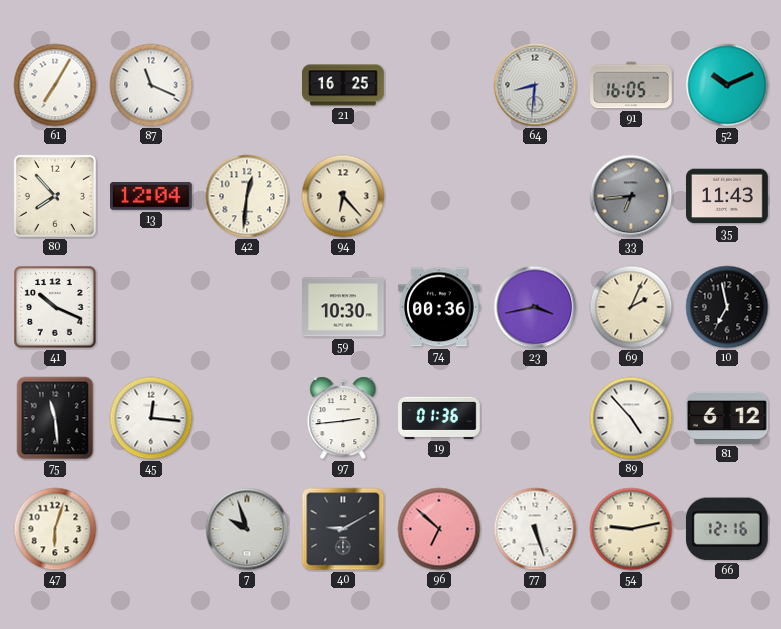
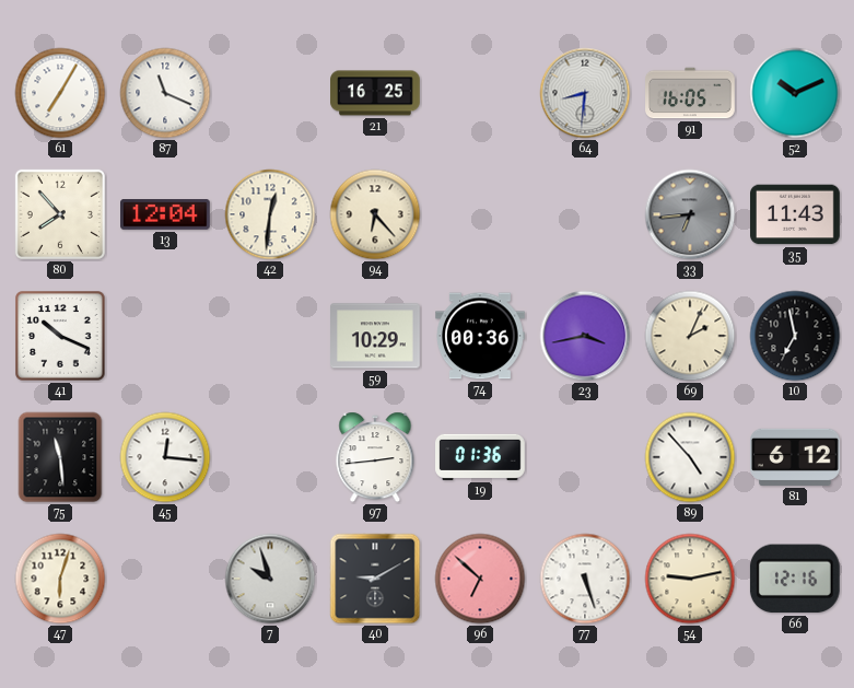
59: 10:30 -> 10:29 (376, 336)
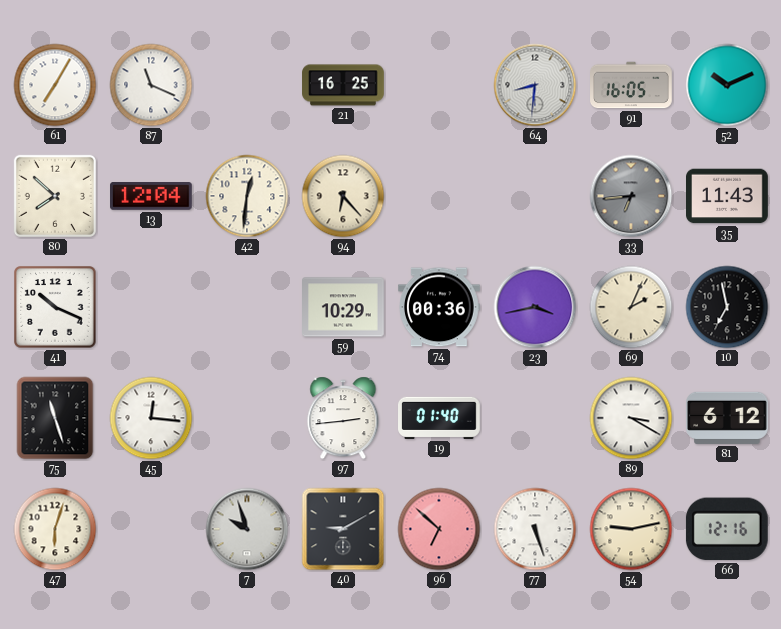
80: 7:53 -> 7:52 (55, 196)
75: 11:29 -> 11:27 (55, 418)
19: 01:36 -> 01:40 (440, 418)
89: 4:53 -> 3:20 (631, 418)
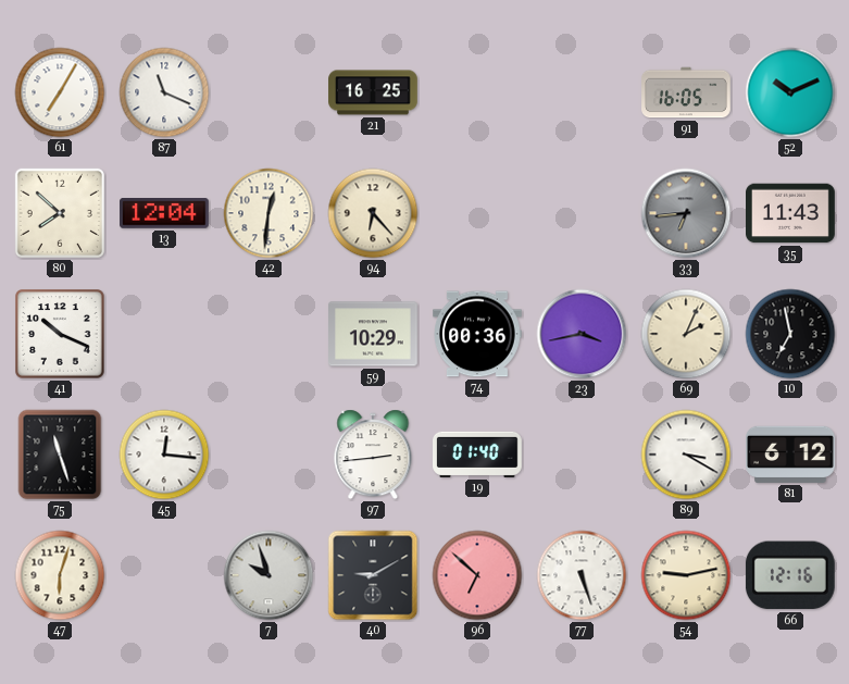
64: 8:31 -> none (535, 85)
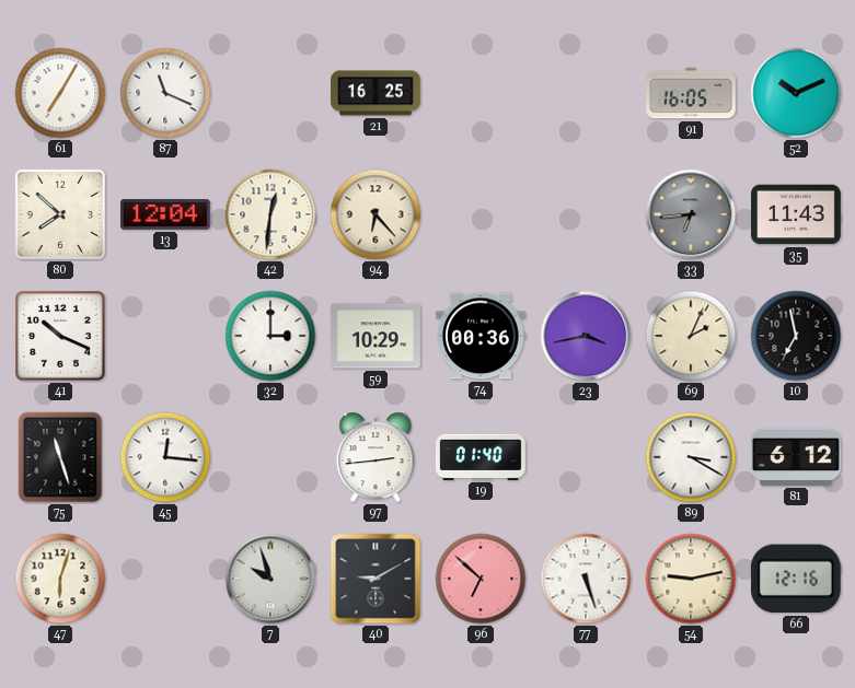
32: none -> 3:00 (270, 336)
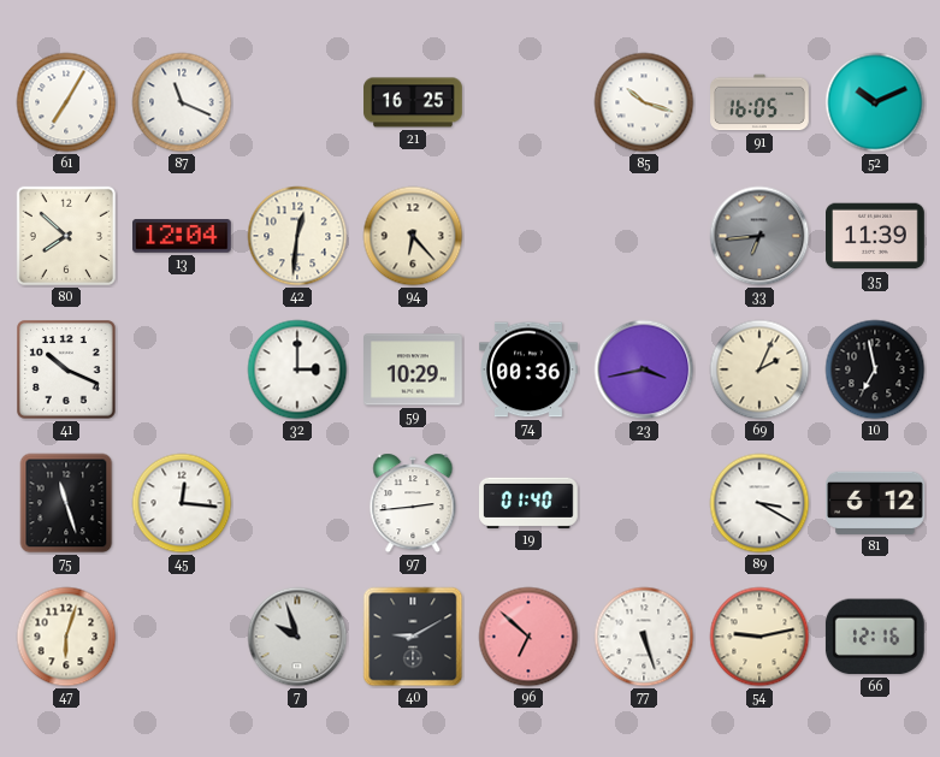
85: none -> 10:18 (644, 102)
35: 11:43 -> 11:39 (876, 236)
